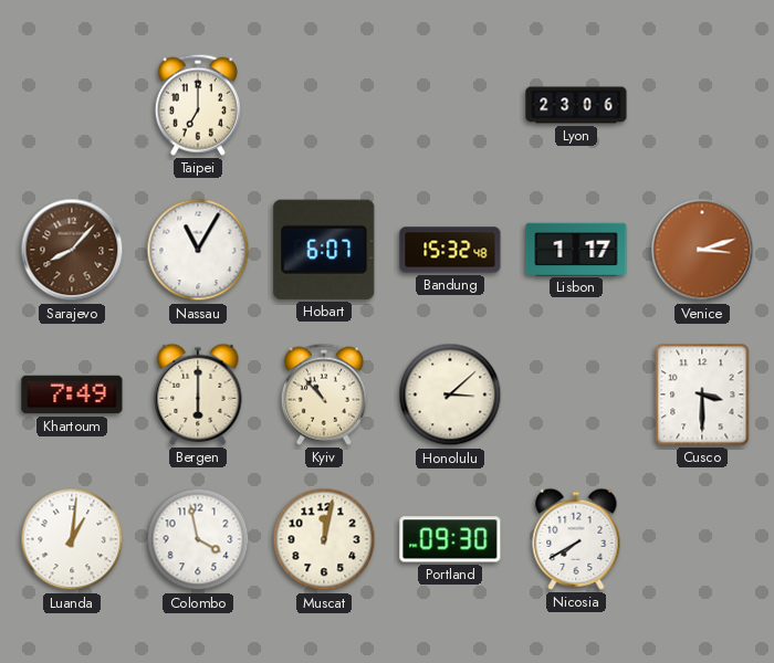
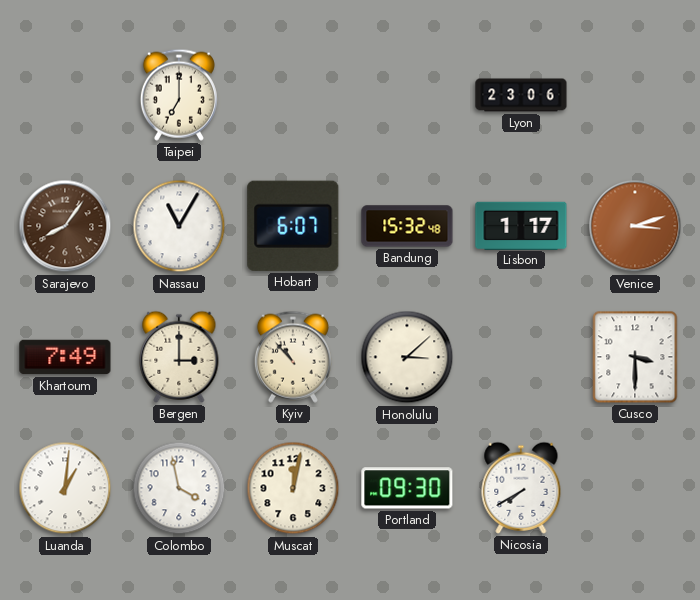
Sarajevo: 8:07 -> 8:06 (65, 226)
Bergen: 6:00 -> 3:00 (179, 357)
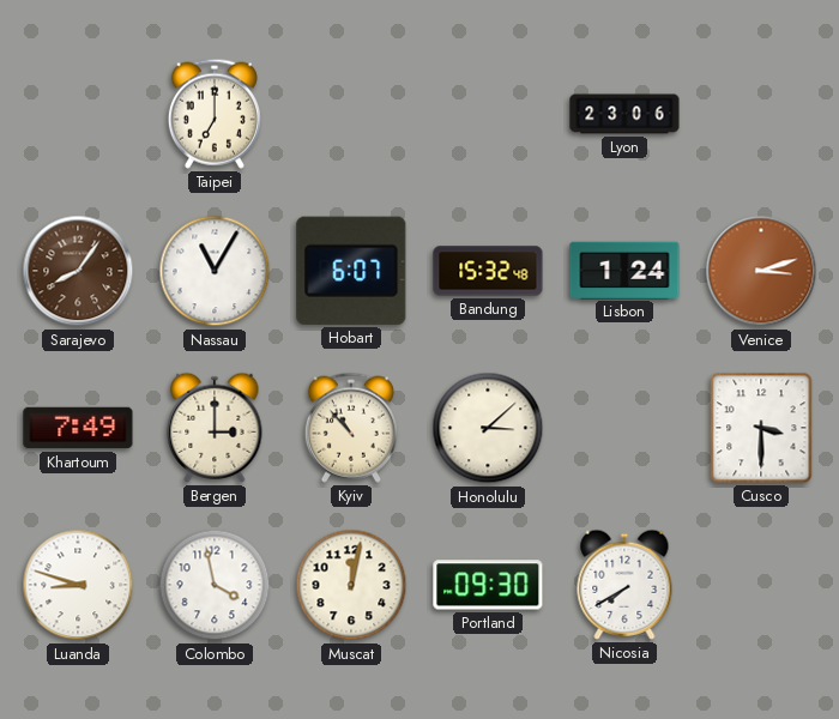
Lisbon: 1:17 -> 1:24 (624, 270)
Luanda: 1:01 -> 8:48 (78, 585)
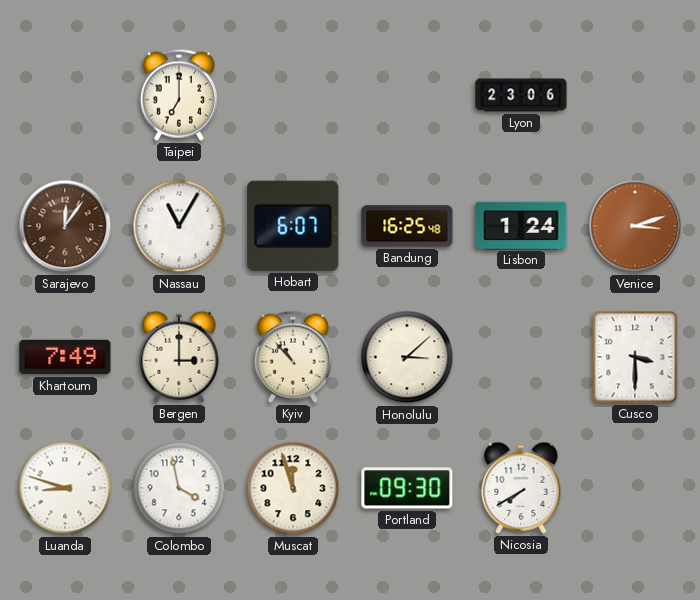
Sarajevo: 8:06 -> 12:06 (65, 226)
Bandung: 15:32 -> 16:25 (407, 226)
Muscat: 12:02 -> 11:57 (293, 488)
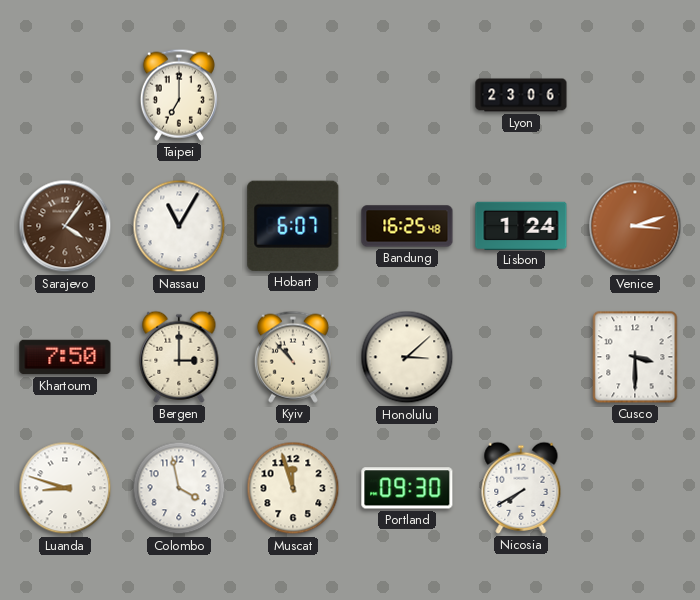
Sarajevo: 12:06 -> 4:06 (65, 226)
Khartoum: 7:49 -> 7:50 (65, 357)
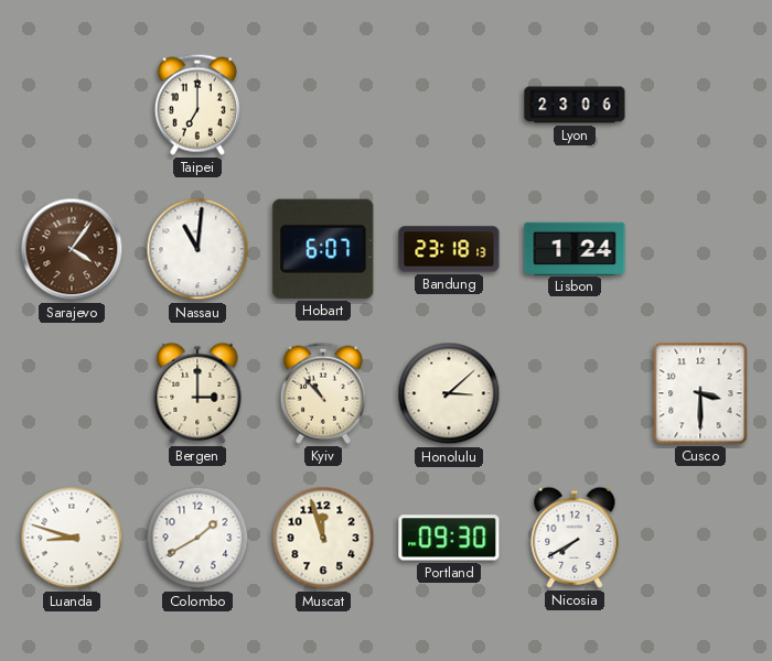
Nassau: 11:05 -> 11:01 (197, 249)
Bandung: 16:25 -> 23:18 (449, 249)
Venice: 3:12 -> none (635, 226)
Khartoum: 7:50 -> none (65, 357)
Colombo: 3:58 -> 1:40 (197, 538)
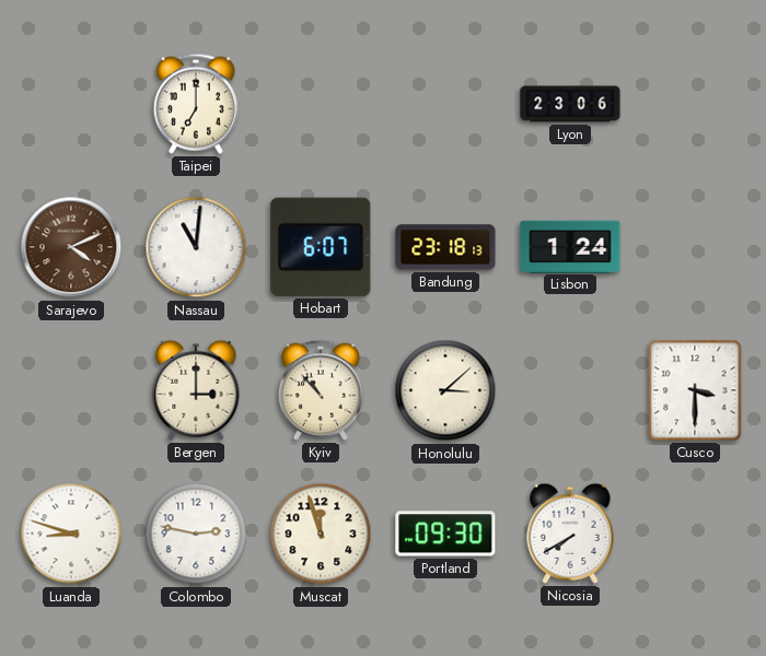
Sarajevo: 4:06 -> 4:11 (71, 247)
Colombo: 1:40 -> 2:47 (196, 534)
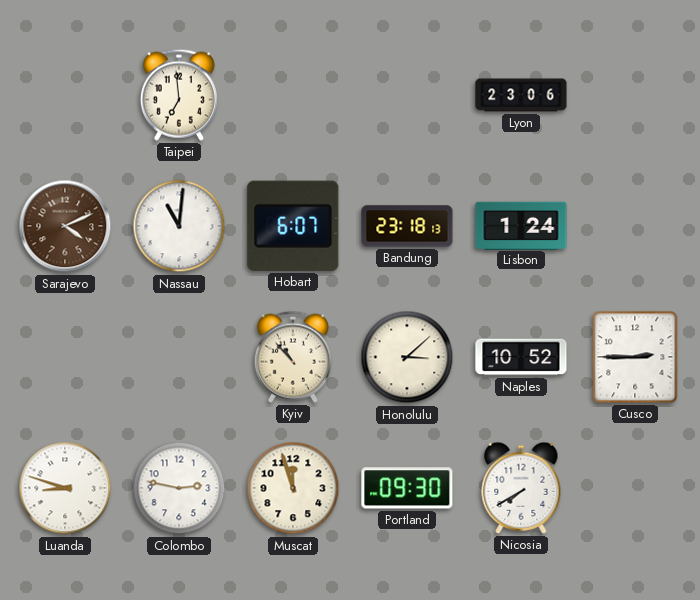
Taipei: 7:00 -> 6:59 (179, 95)
Bergen: 3:00 -> none (196, 390)
Naples: none -> 10:52 (521, 357)
Cusco: 3:30 -> 2:45 (635, 357)
